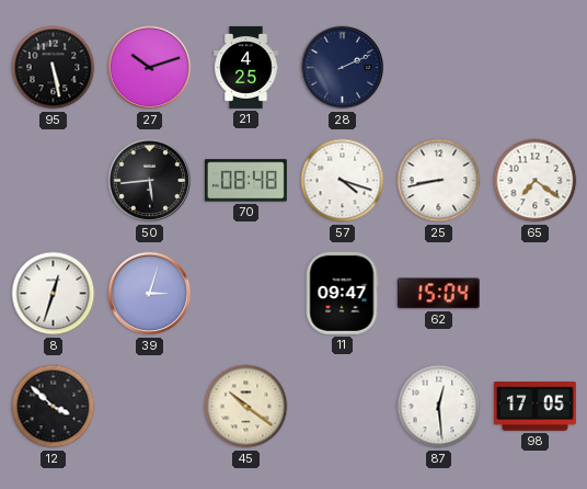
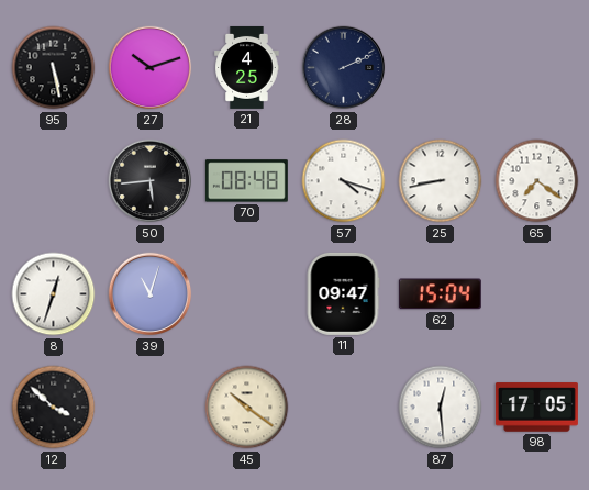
39: 3:03 -> 11:03 (151, 294)
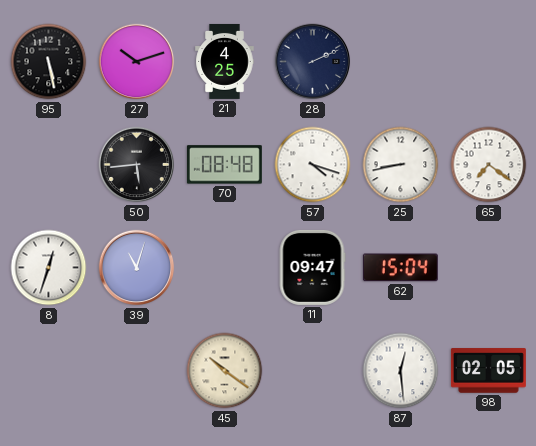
12: 3:52 -> none (54, 408)
98: 17:05 -> 02:05 (488, 371)
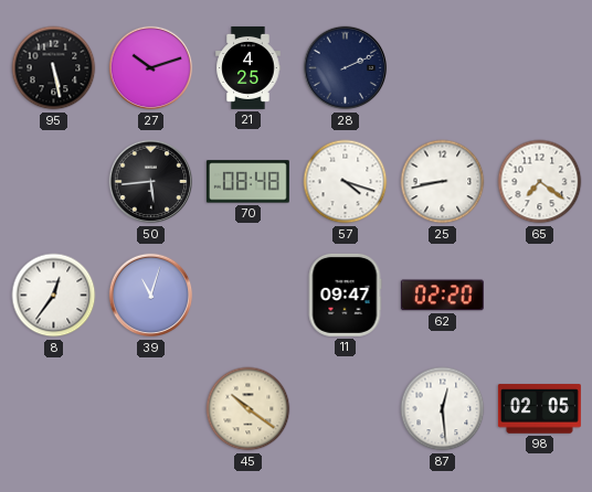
8: 12:33 -> 12:36 (54, 296)
62: 15:04 -> 02:20 (442, 296)
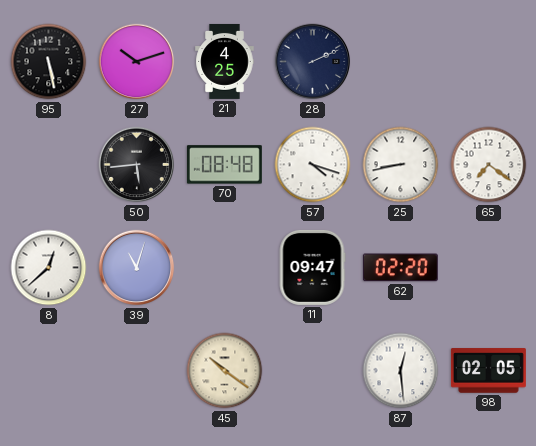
8: 12:36 -> 12:38 (49, 268)
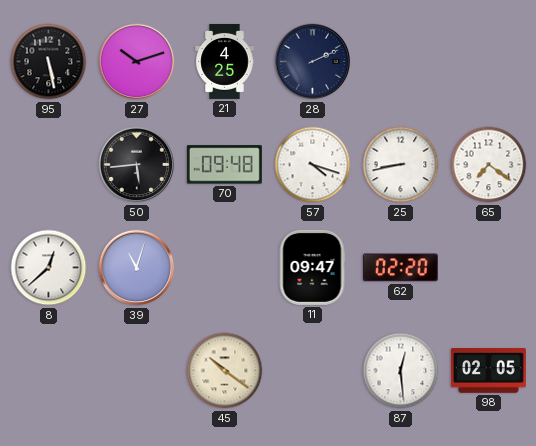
70: 08:48 -> 09:48 (224, 165)
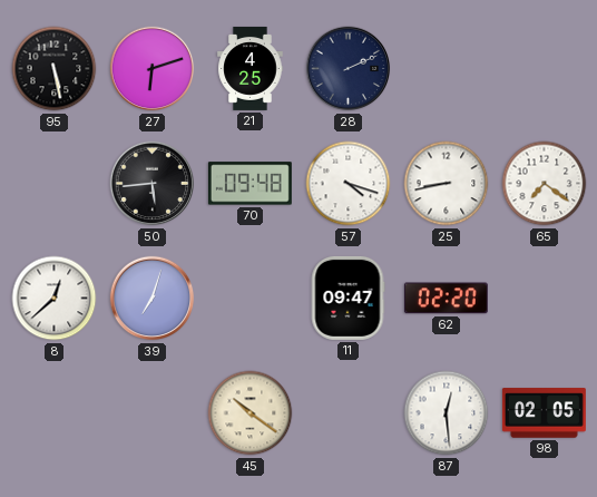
27: 10:12 -> 6:12 (153, 69)
39: 11:03 -> 7:03 (153, 299)
